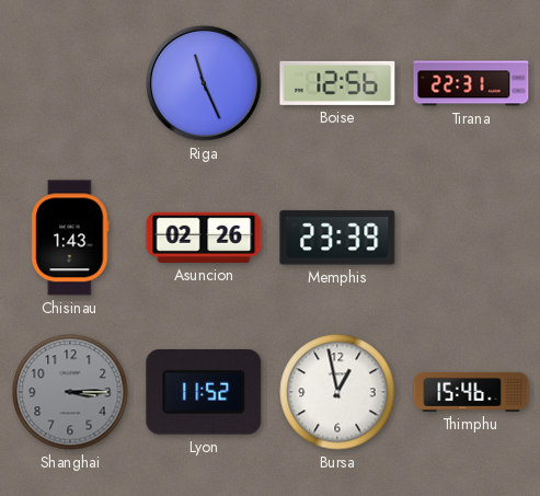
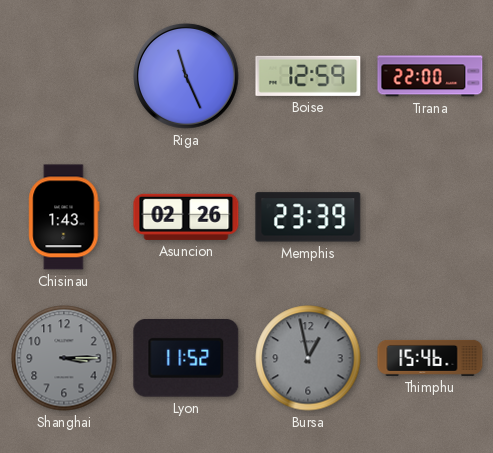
Boise: 12:56 -> 12:59 (308, 76)
Tirana: 22:31 -> 22:00 (430, 76)
Bursa dial: white -> grey (308, 358)
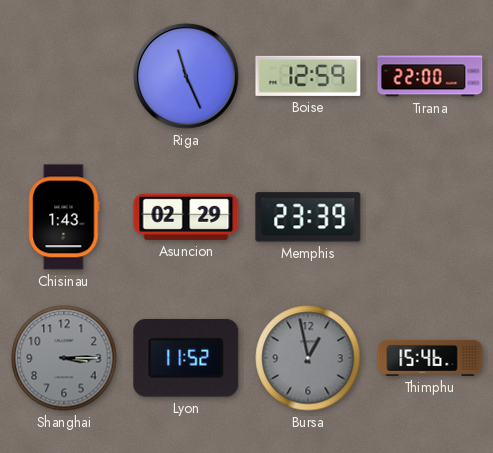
Asuncion: 02:26 -> 02:29 (186, 217)
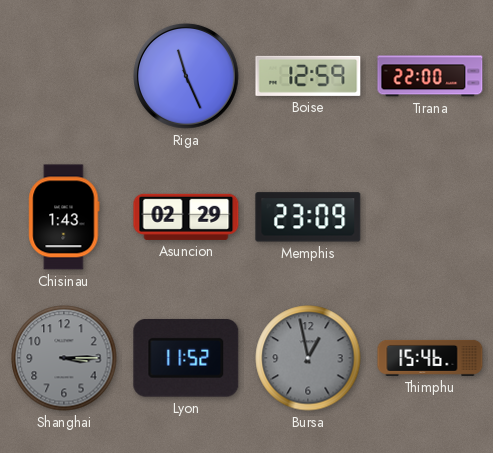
Memphis: 23:39 -> 23:09 (308, 217)
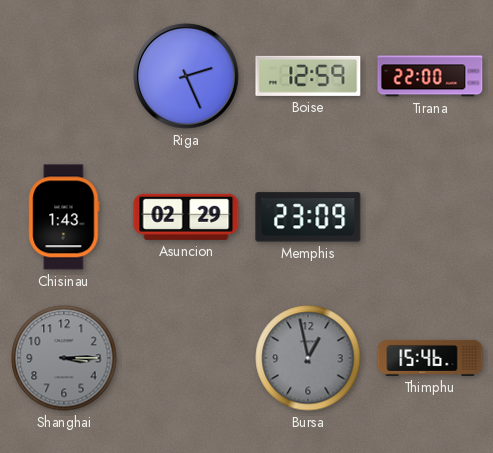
Riga: 11:26 -> 2:26 (187, 77)
Lyon: 11:52 -> none (186, 358)
